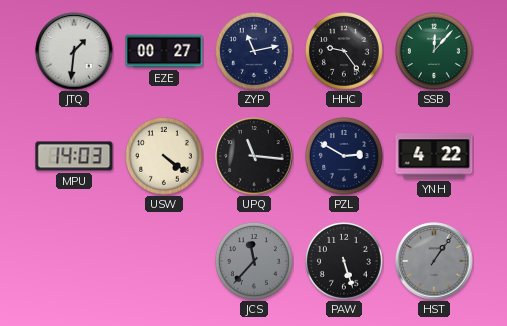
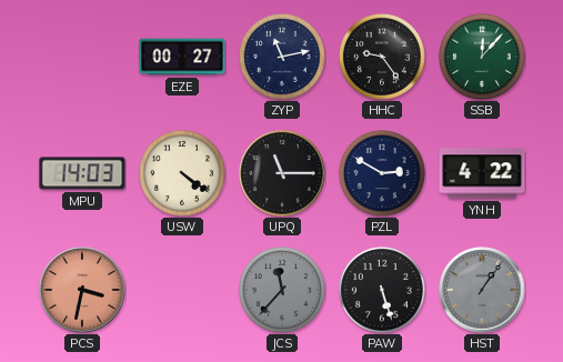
JTQ: 1:31 -> none (74, 51)
UPQ: 11:16 -> 11:15 (282, 173)
PCS: none -> 3:32 (82, 290)
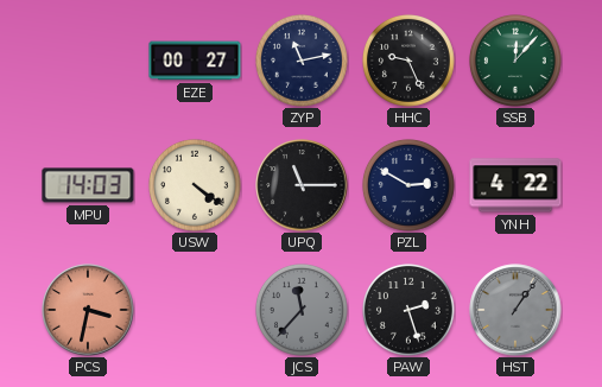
HHC: 9:24 -> 9:26 (410, 62)
PAW: 5:27 -> 2:27 (410, 311)
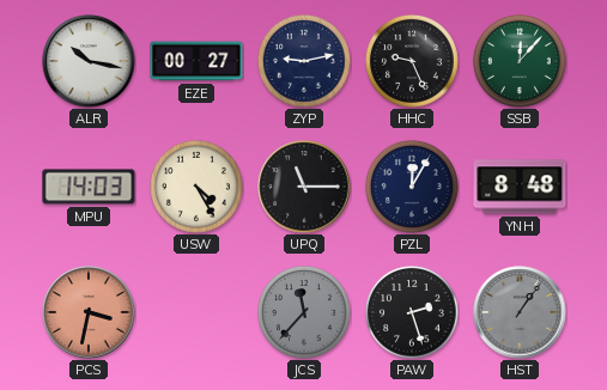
ALR: none -> 10:17 (89, 61)
ZYP: 11:13 -> 9:13 (305, 62)
USW: 4:21 -> 4:25 (198, 188)
PZL: 2:50 -> 12:05 (413, 188)
YNH: 4:22 -> 8:48 (520, 187)
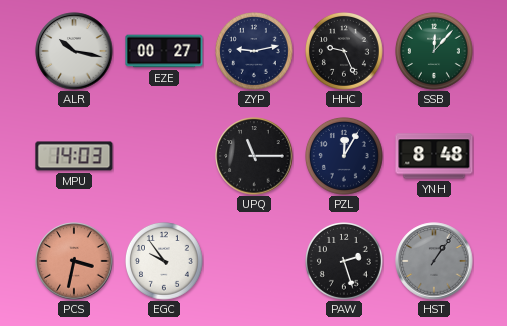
USW: 4:25 -> none (198, 188)
EGC: none -> 9:54 (165, 262)
JCS: 11:37 -> none (305, 313)
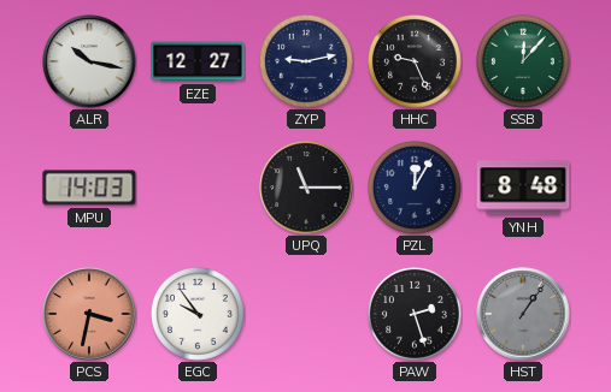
EZE: 00:27 -> 12:27 (198, 61)
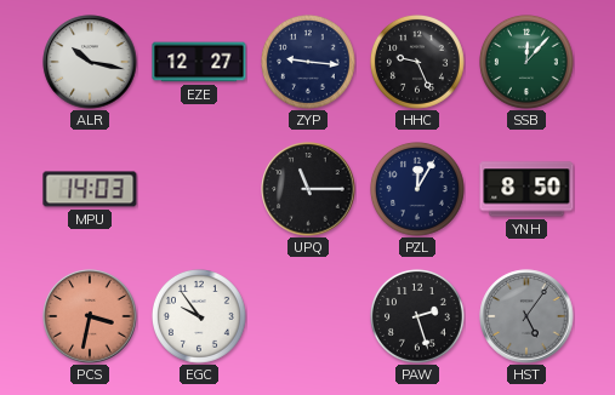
ZYP: 9:13 -> 9:16 (309, 63)
YNH: 8:48 -> 8:50 (526, 189)
HST: 1:06 -> 5:06 (526, 316)
